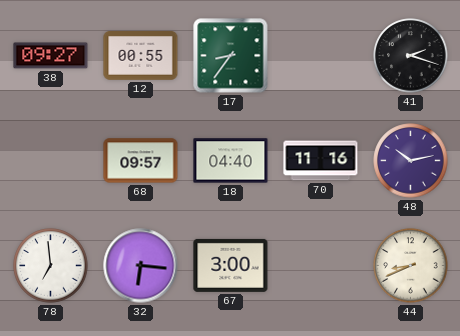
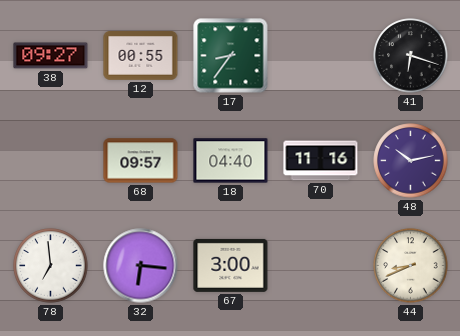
41: 2:18 -> 6:18 (411, 56)
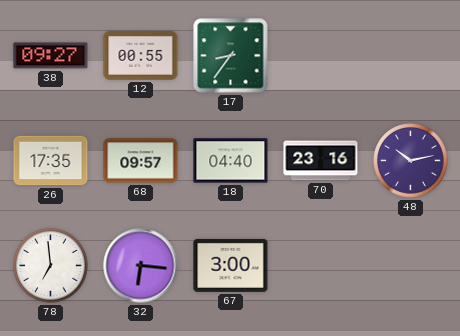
41: 6:18 -> none (411, 56)
26: none -> 17:35 (51, 161)
70: 11:16 -> 23:16 (321, 161)
44: 8:41 -> none (411, 266)
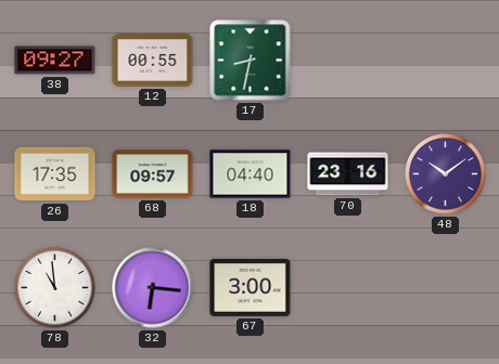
17: 8:36 -> 8:32 (251, 61)
48: 10:13 -> 10:09 (446, 174)
78: 6:59 -> 10:59 (55, 288)
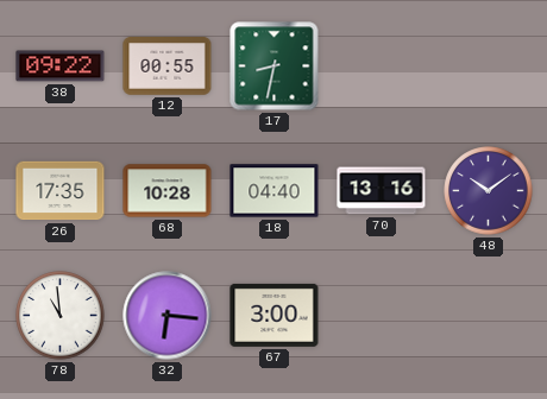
38: 09:27 -> 09:22 (61, 66)
68: 09:57 -> 10:28 (168, 191)
70: 23:16 -> 13:16 (382, 191)
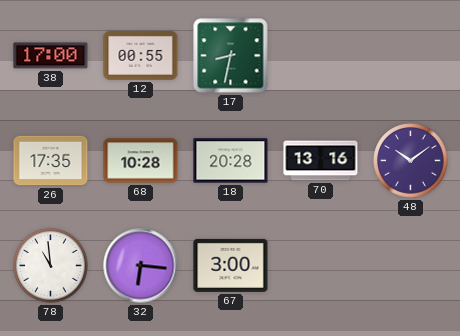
38: 09:22 -> 17:00 (51, 56)
18: 04:40 -> 20:28 (231, 161)
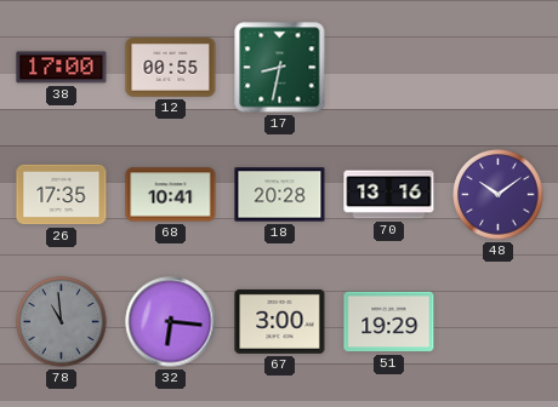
68: 10:28 -> 10:41 (171, 195)
78 dial: white -> grey (62, 322)
51: none -> 19:29 (389, 322)
